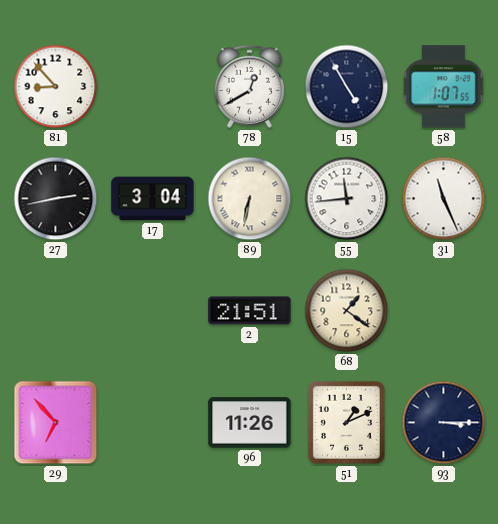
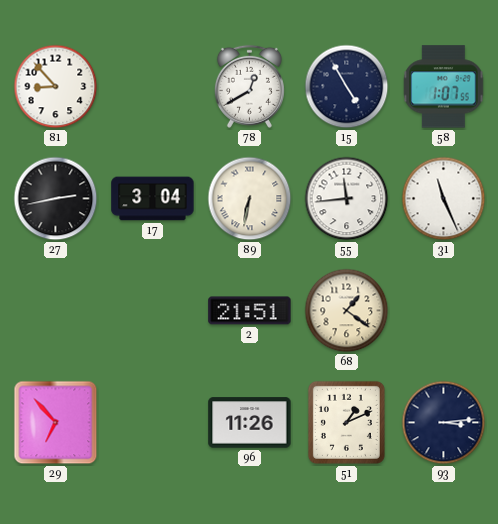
93: 3:15 -> 3:14 (444, 423)
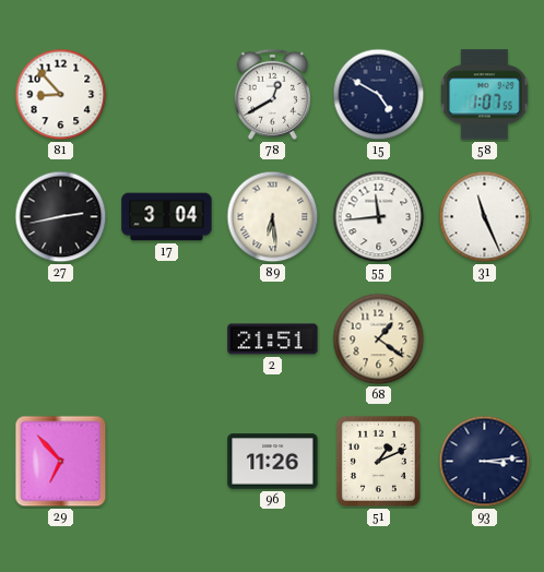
15: 4:55 -> 4:50 (379, 95)
89: 6:32 -> 6:29 (273, 217)
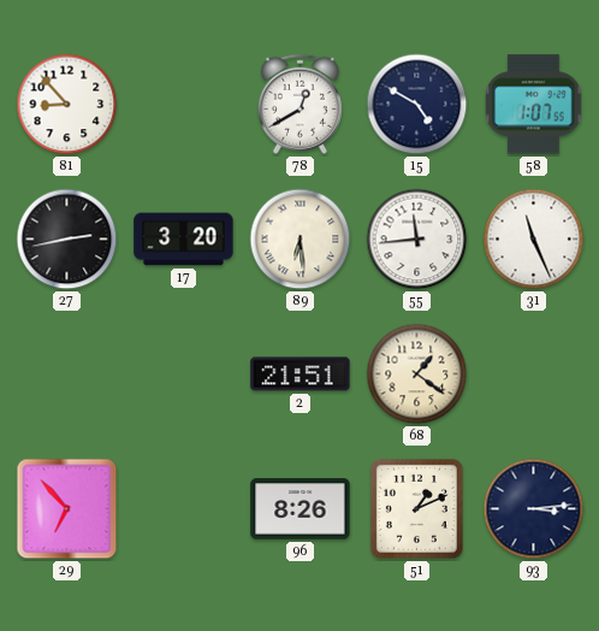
17: 3:04 -> 3:20 (184, 240)
96: 11:26 -> 8:26 (301, 509)
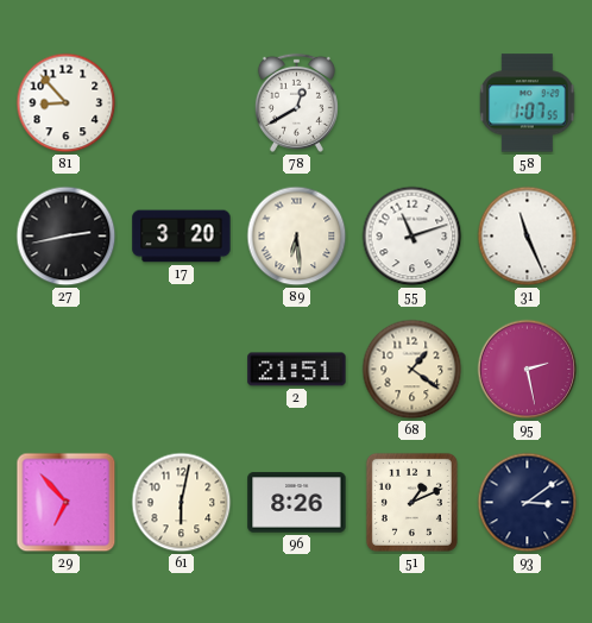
15: 4:50 -> none (417, 105)
55: 11:44 -> 11:12 (412, 237)
95: none -> 2:28 (528, 370)
61: none -> 6:02 (182, 503)
93: 3:14 -> 3:09 (528, 503)
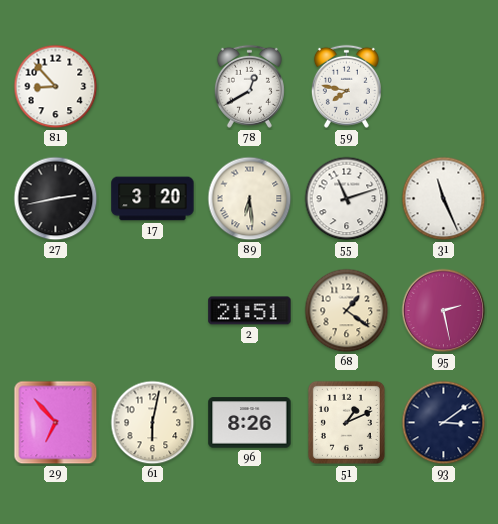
59: none -> 7:47 (346, 86)
58: 1:07 -> none (528, 103)
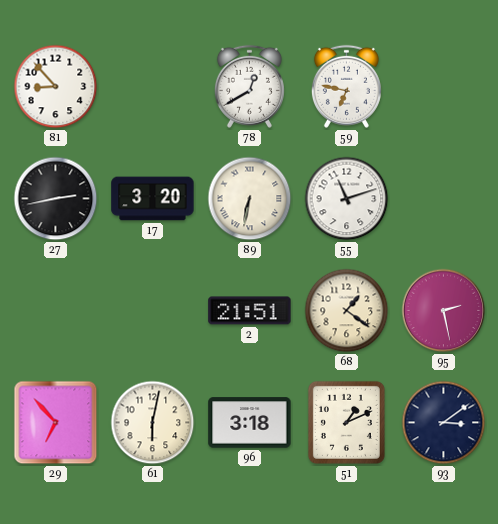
59: 7:47 -> 6:47 (346, 86)
89: 6:29 -> 6:32 (250, 199)
31: 11:26 -> none (444, 199)
96: 8:26 -> 3:18 (250, 423)
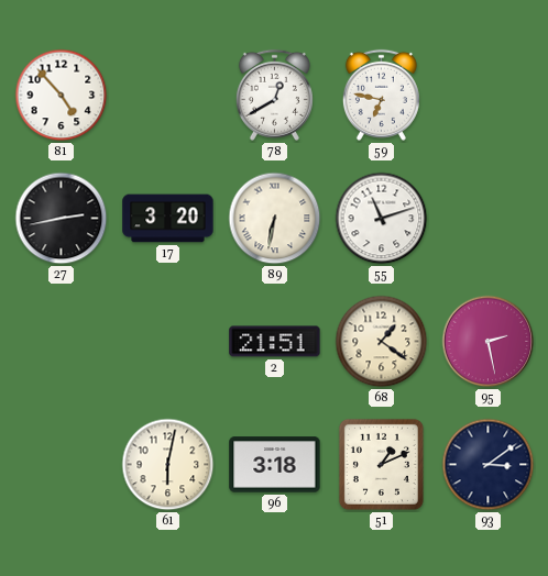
81: 8:53 -> 4:53 (62, 96)
29: 6:53 -> none (56, 423)
